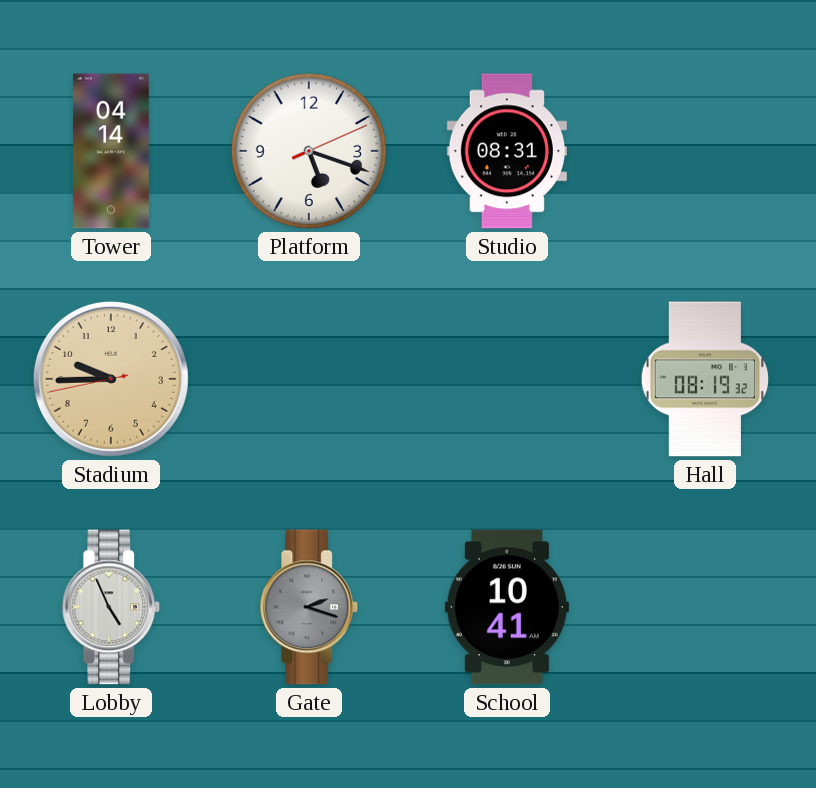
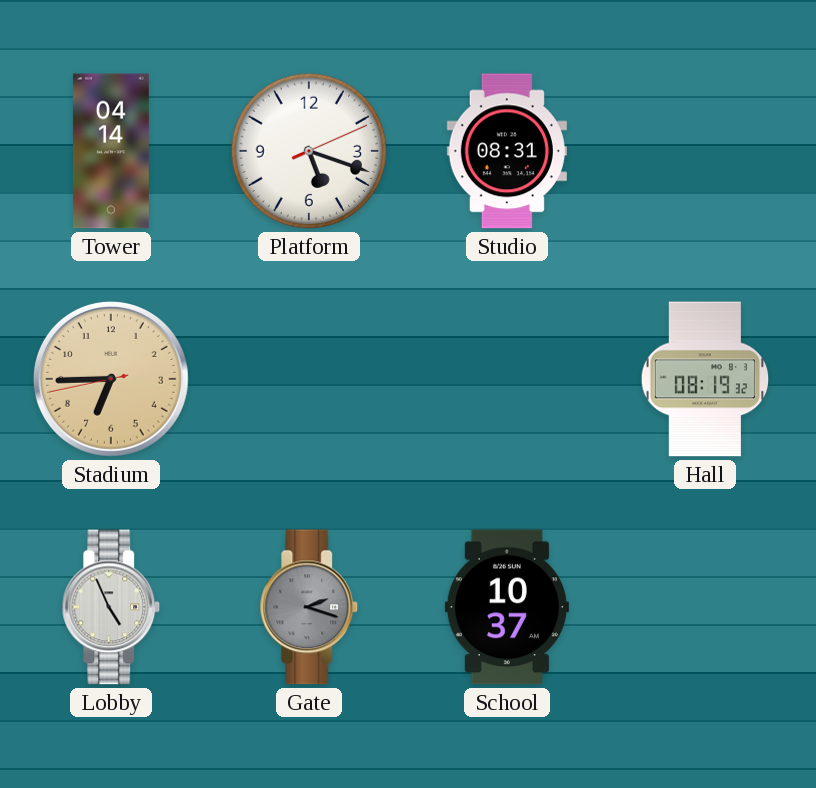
Stadium: 9:44 -> 6:44 (111, 379)
School: 10:41 -> 10:37 (507, 607)
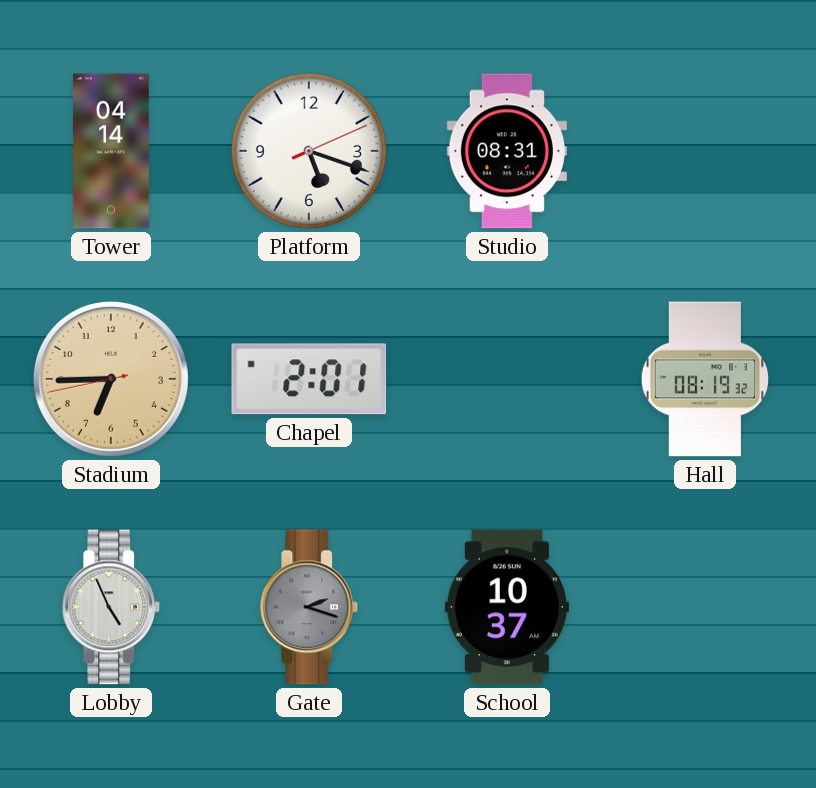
Chapel: none -> 2:01 (309, 379)
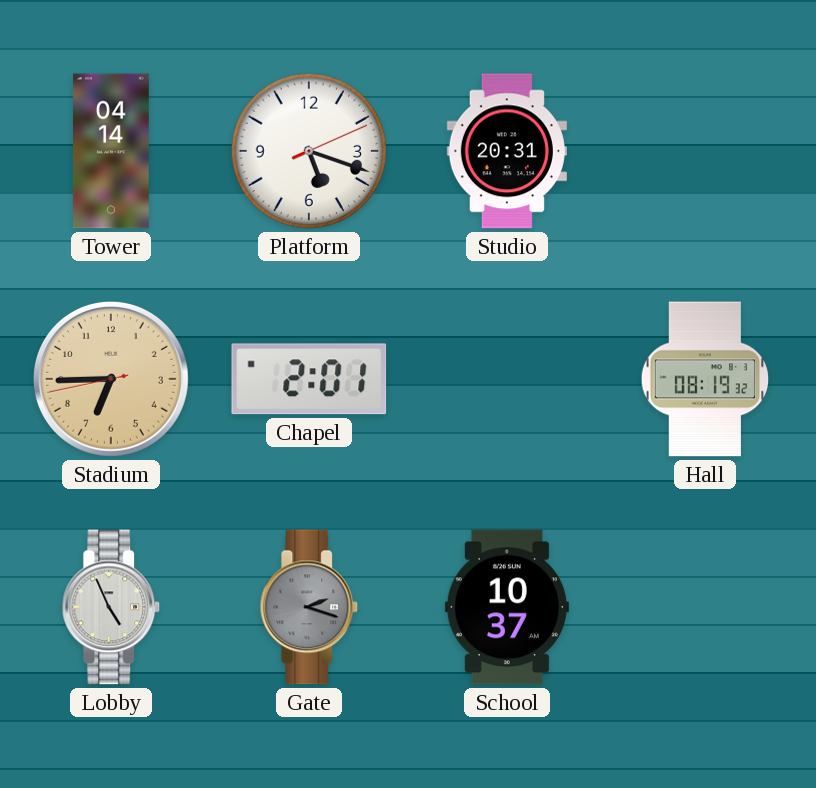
Studio: 08:31 -> 20:31 (507, 151)
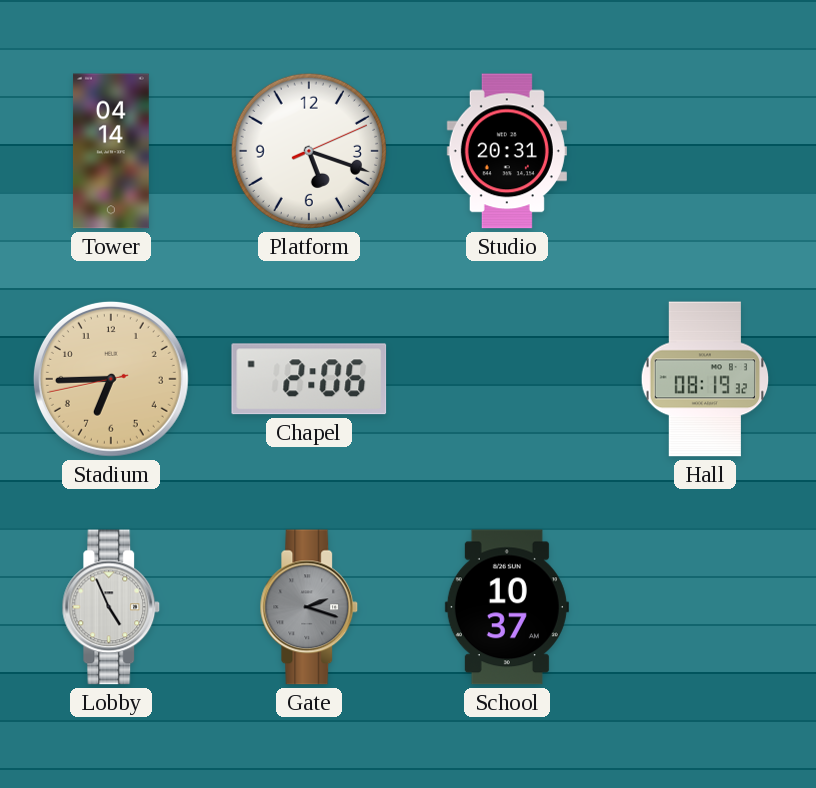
Chapel: 2:01 -> 2:06 (309, 379)
